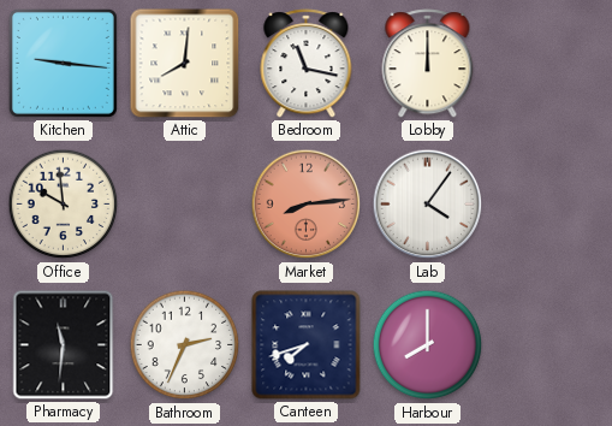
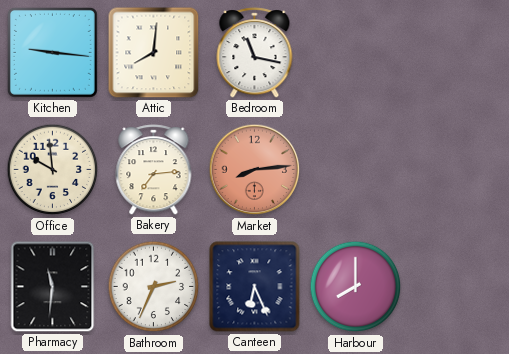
Lobby: 12:00 -> none (428, 64)
Bakery: none -> 7:14 (154, 170)
Lab: 4:06 -> none (428, 205)
Canteen: 7:42 -> 6:26 (255, 287)
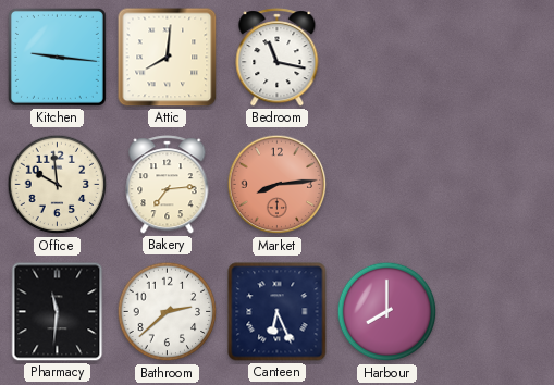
Bathroom: 2:34 -> 2:38 (168, 312)
